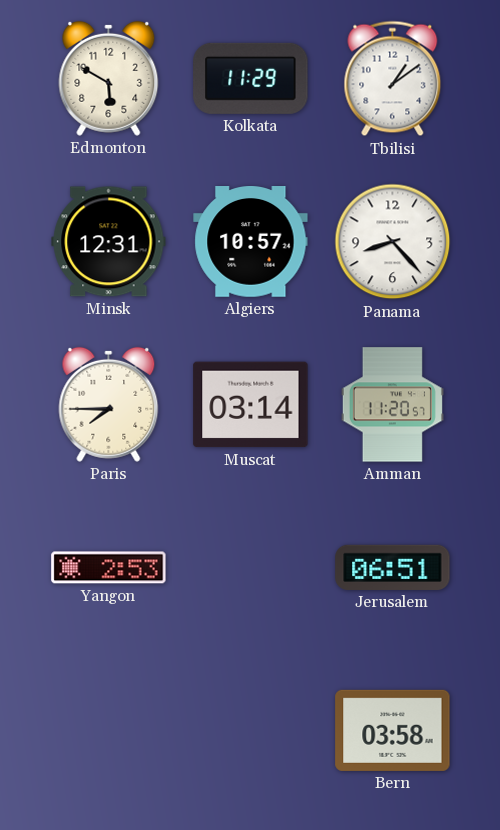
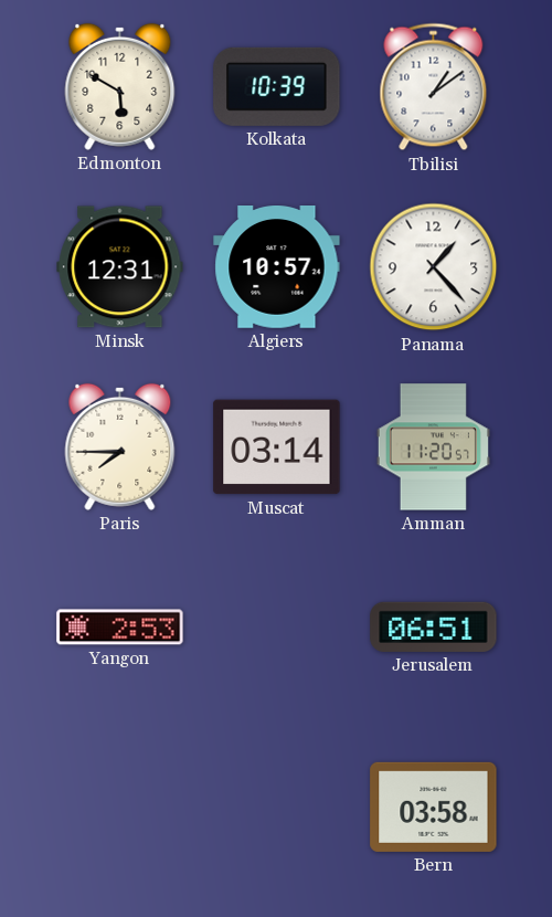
Kolkata: 11:29 -> 10:39 (277, 86)
Panama: 8:23 -> 1:23 (434, 267)
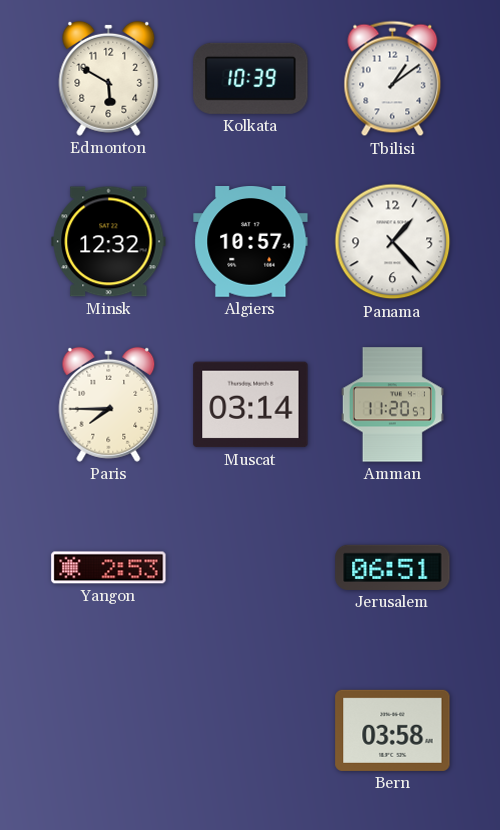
Minsk: 12:31 -> 12:32 (109, 242)
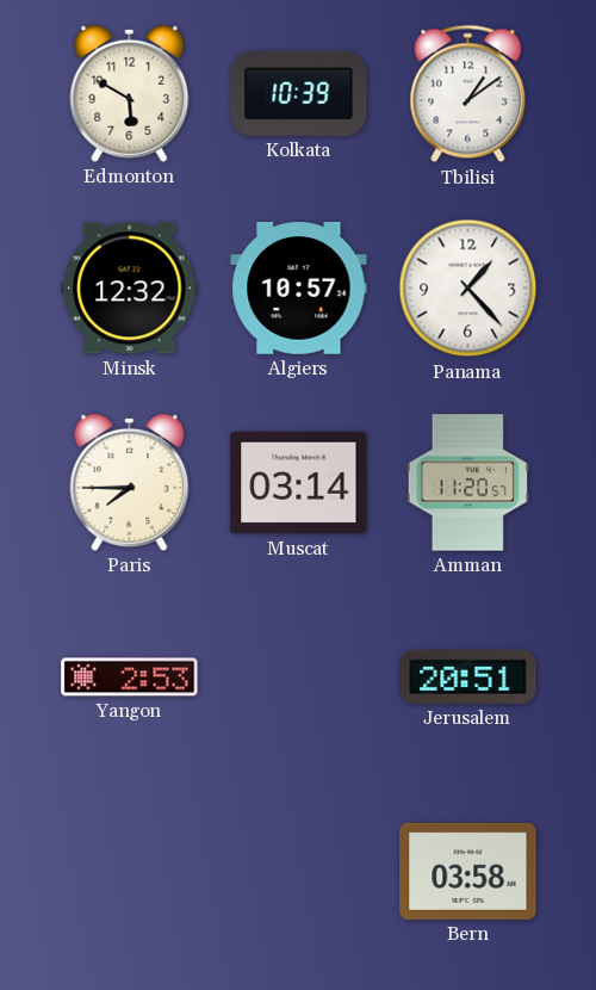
Jerusalem: 06:51 -> 20:51 (468, 676)
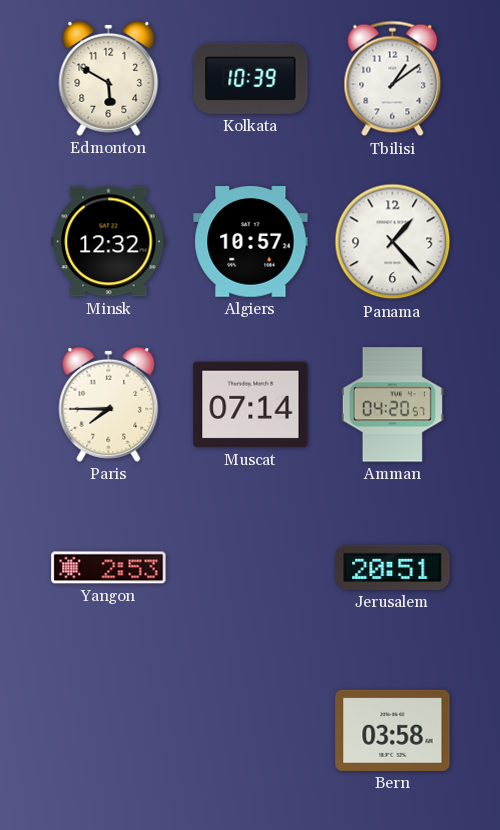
Muscat: 03:14 -> 07:14 (251, 405)
Amman: 11:20 -> 04:20 (392, 405)
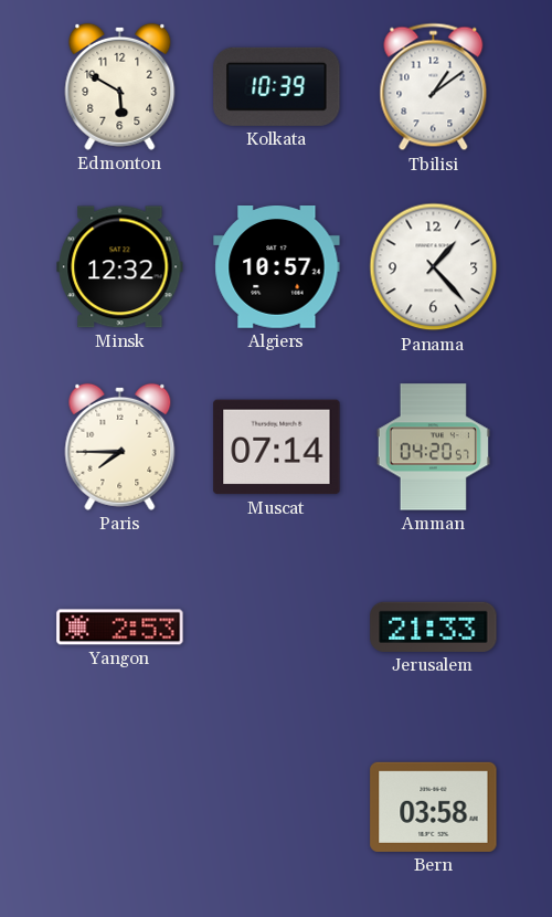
Jerusalem: 20:51 -> 21:33 (434, 626)
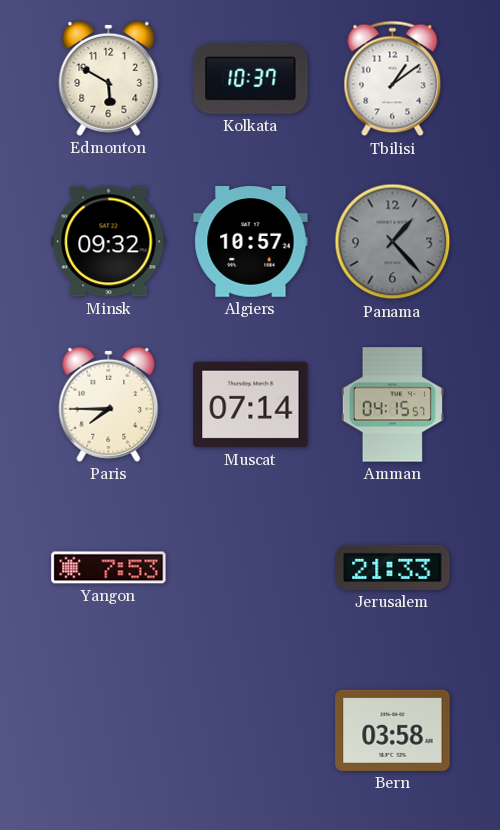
Kolkata: 10:39 -> 10:37 (251, 78)
Minsk: 12:32 -> 09:32 (109, 242)
Panama dial: white -> grey (393, 242)
Amman: 04:20 -> 04:15 (392, 405)
Yangon: 2:53 -> 7:53 (109, 568)
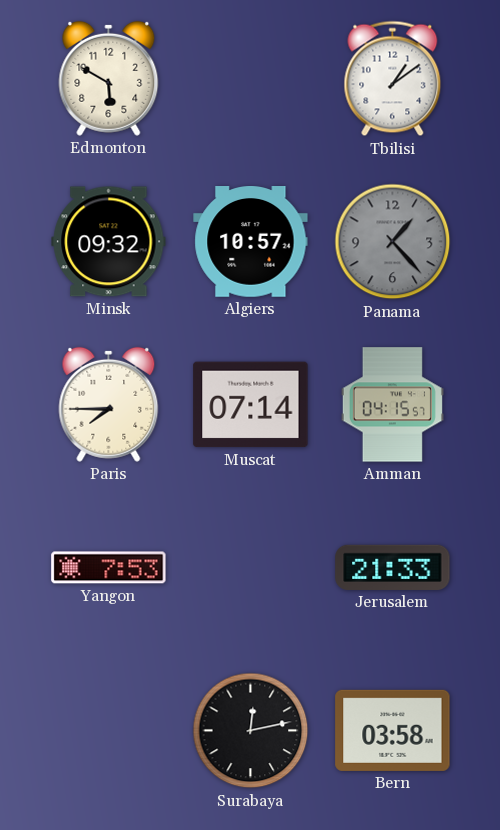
Kolkata: 10:37 -> none (251, 78)
Surabaya: none -> 12:13 (251, 731)
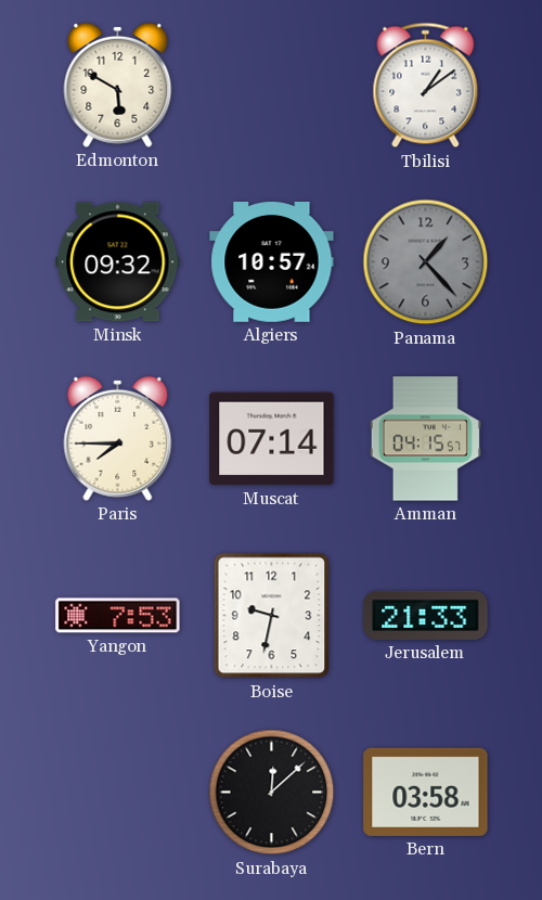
Boise: none -> 9:32 (272, 616)
Surabaya: 12:13 -> 12:08 (272, 793)
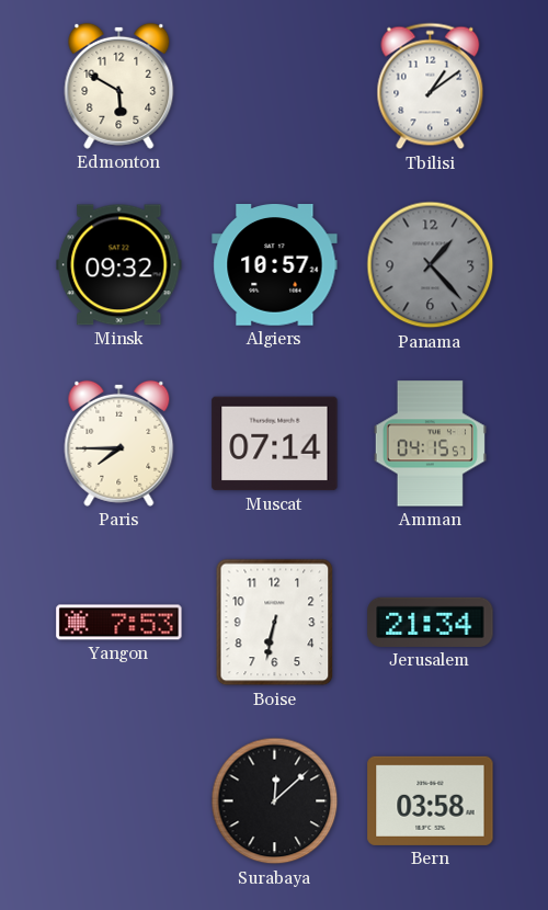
Boise: 9:32 -> 6:32 (275, 623)
Jerusalem: 21:33 -> 21:34 (431, 622)
